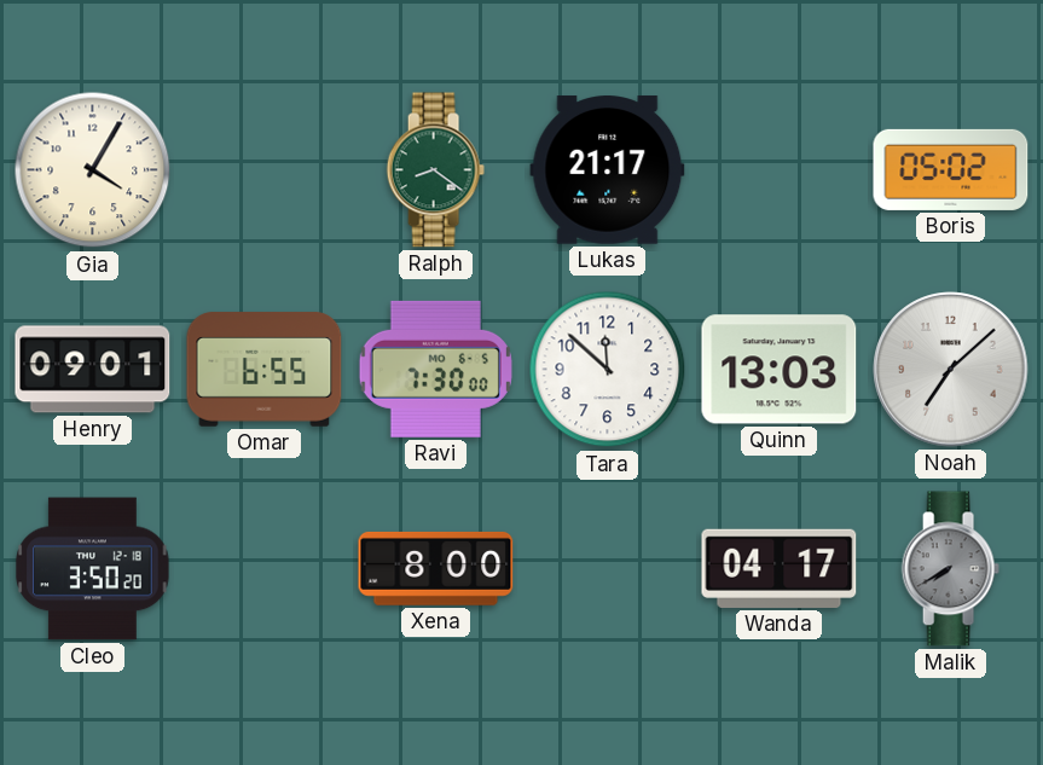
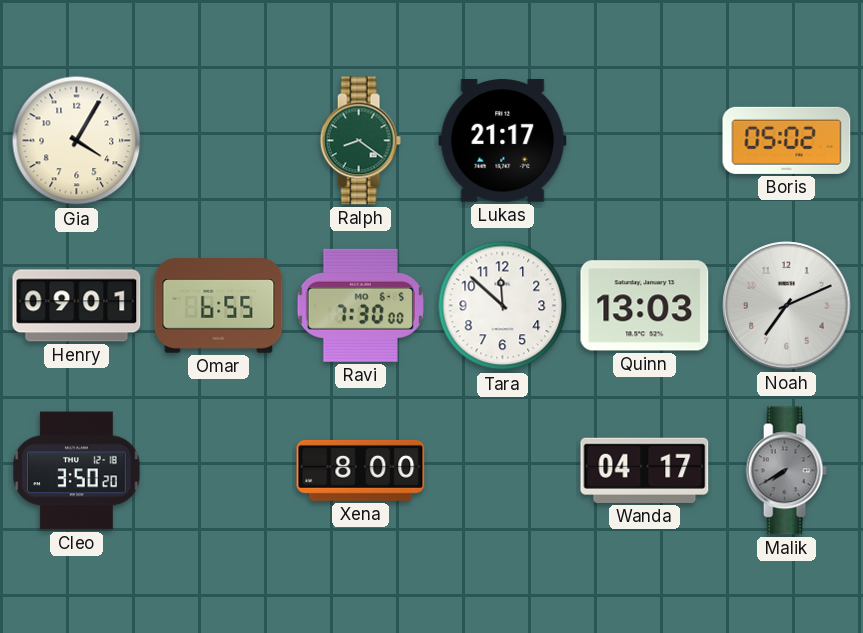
Noah: 7:08 -> 7:11 (787, 306)
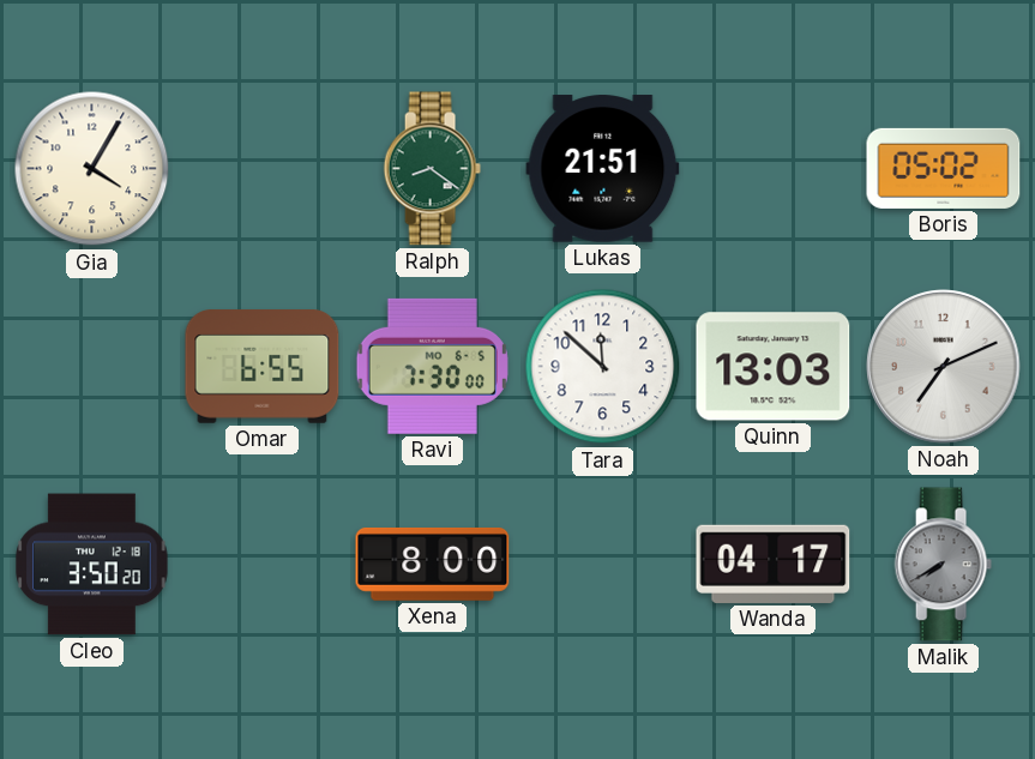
Lukas: 21:17 -> 21:51 (603, 169)
Henry: 09:01 -> none (77, 306)
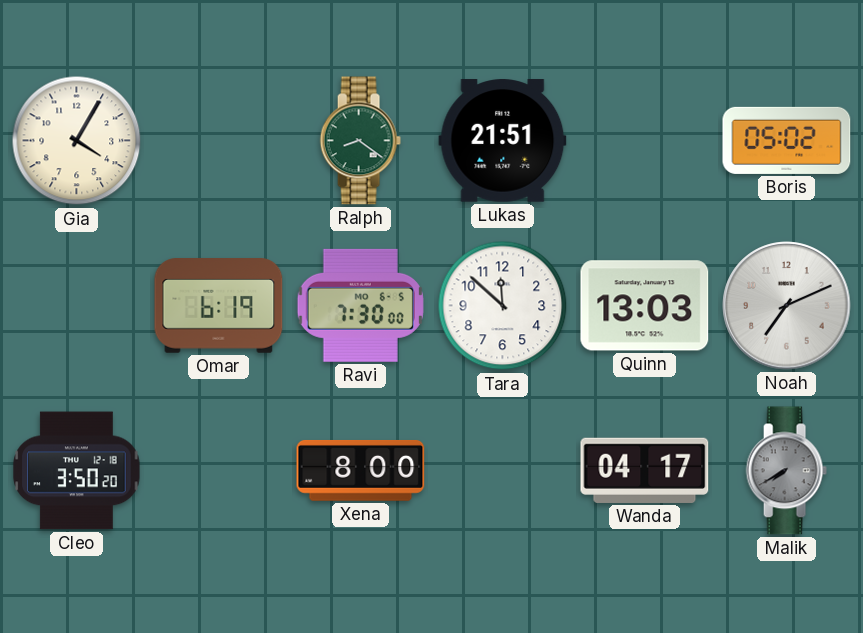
Omar: 6:55 -> 6:19 (219, 306)
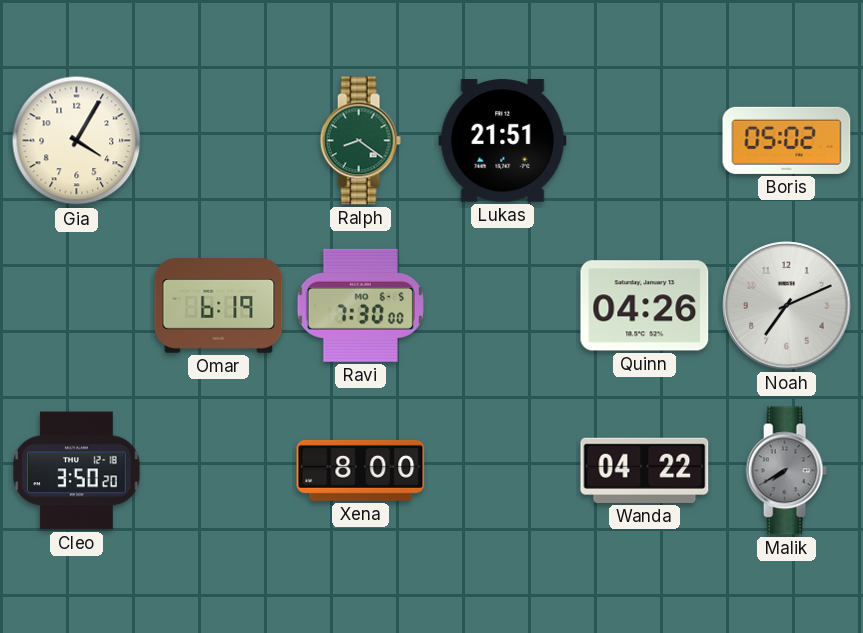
Tara: 11:52 -> none (503, 306)
Quinn: 13:03 -> 04:26 (645, 306)
Wanda: 04:17 -> 04:22 (645, 470)
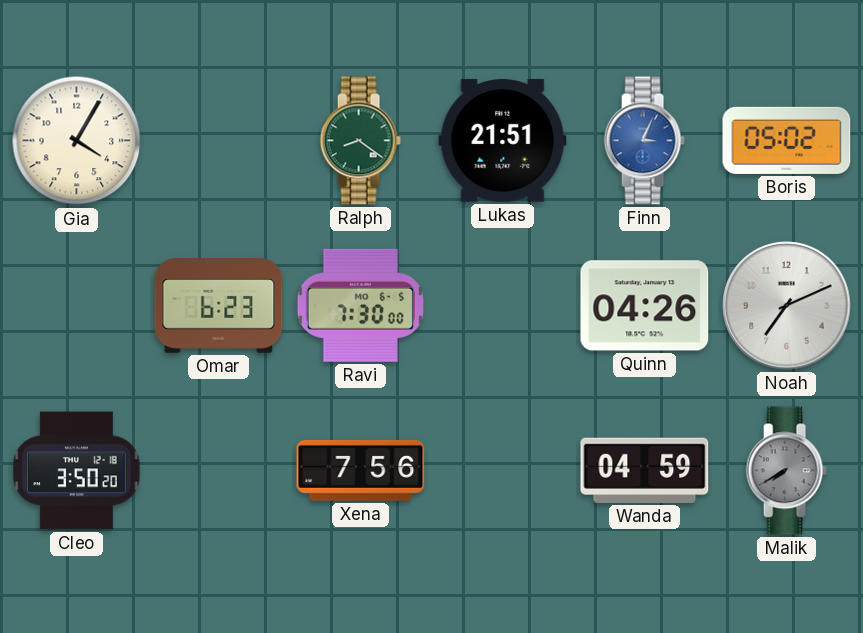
Finn: none -> 3:04 (644, 141)
Omar: 6:19 -> 6:23 (219, 306)
Xena: 8:00 -> 7:56 (361, 470)
Wanda: 04:22 -> 04:59 (645, 470)
